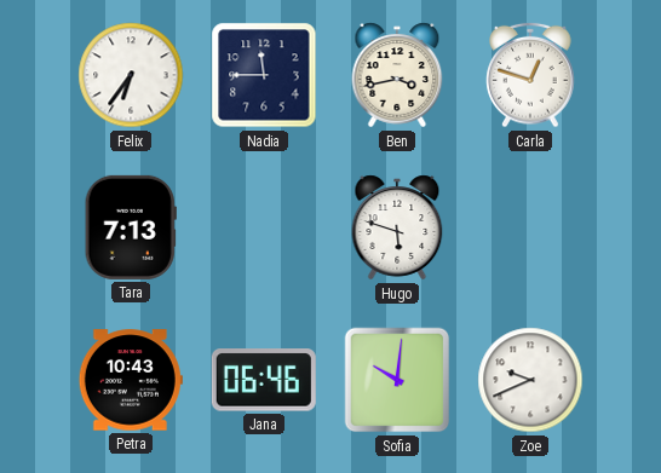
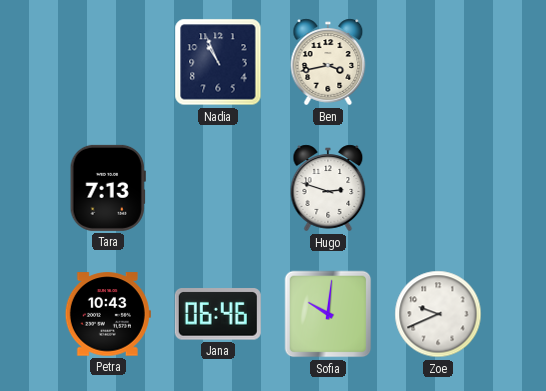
Felix: 6:36 -> none (131, 75)
Nadia: 11:45 -> 10:56 (218, 62)
Carla: 12:48 -> none (530, 75)
Hugo: 5:48 -> 2:48 (328, 188)
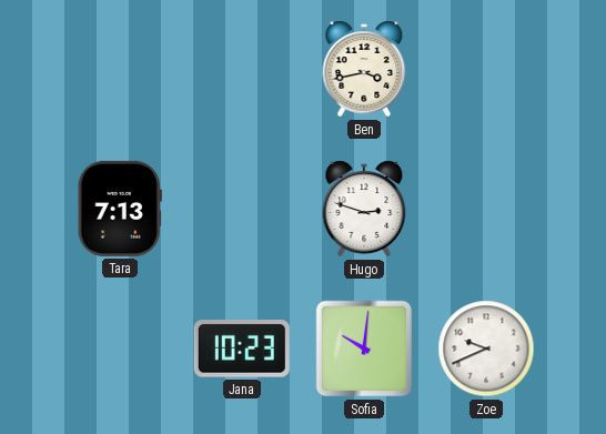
Nadia: 10:56 -> none (218, 62)
Petra: 10:43 -> none (108, 314)
Jana: 06:46 -> 10:23 (242, 349)
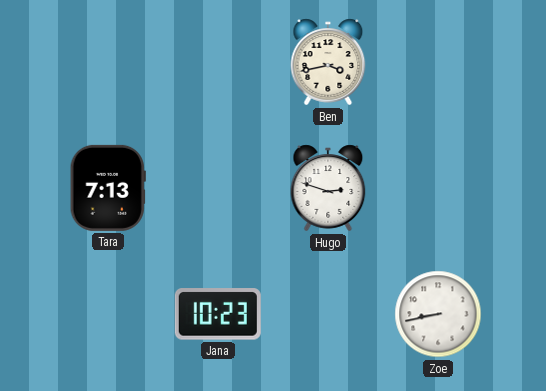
Sofia: 10:01 -> none (364, 349)
Zoe: 9:41 -> 8:43 (438, 314)
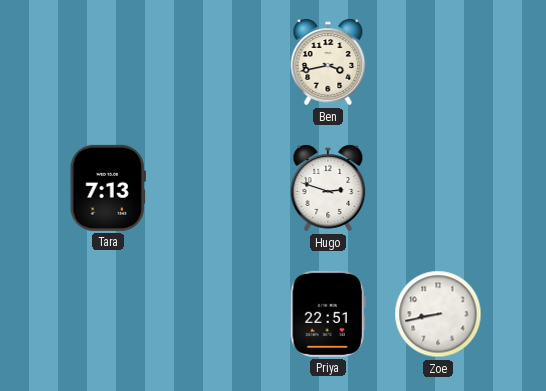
Jana: 10:23 -> none (218, 314)
Priya: none -> 22:51 (328, 314)
